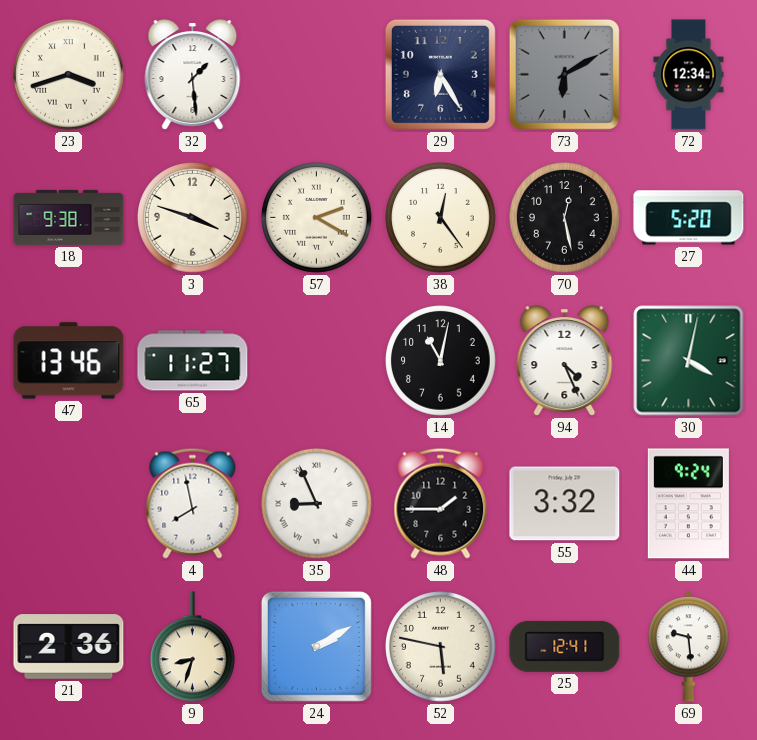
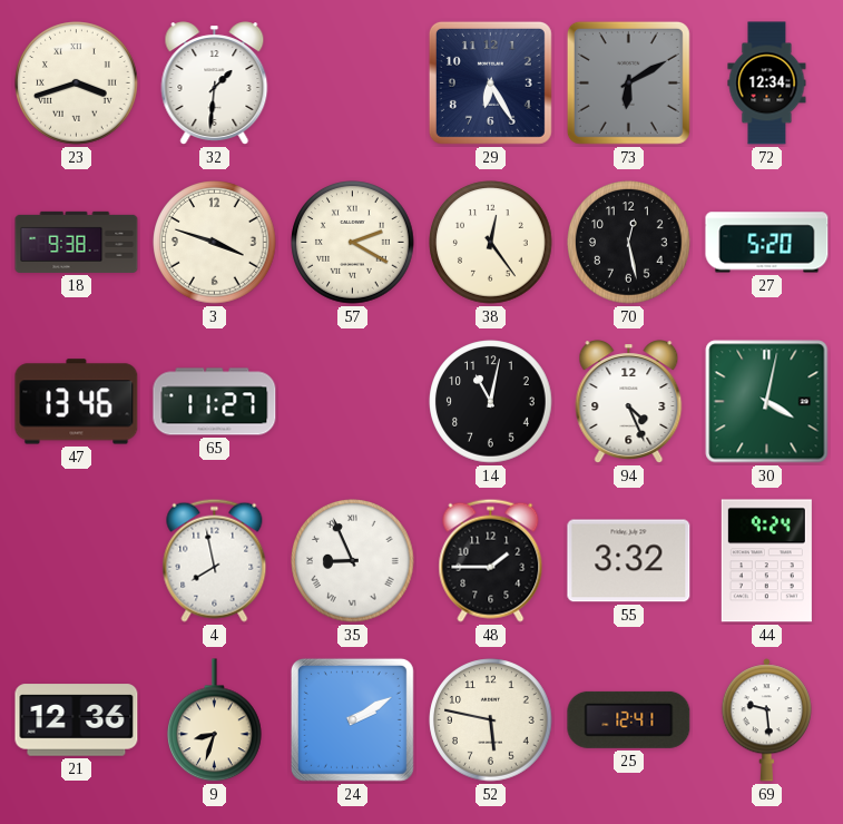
32: 1:29 -> 1:31 (215, 84)
21: 2:36 -> 12:36 (77, 720)
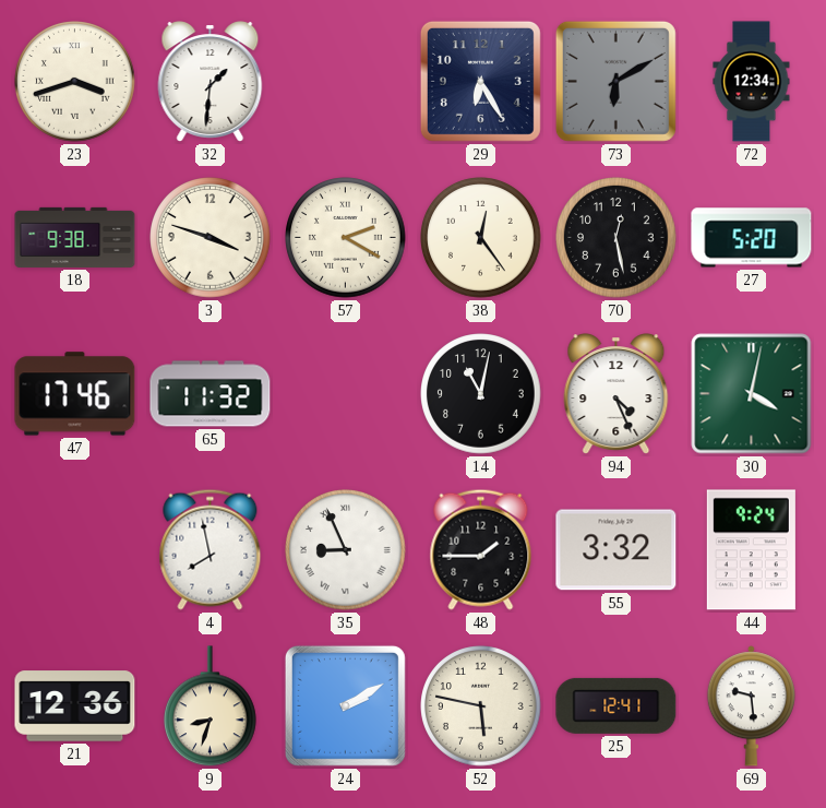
47: 13:46 -> 17:46 (75, 394)
65: 11:27 -> 11:32 (211, 394)
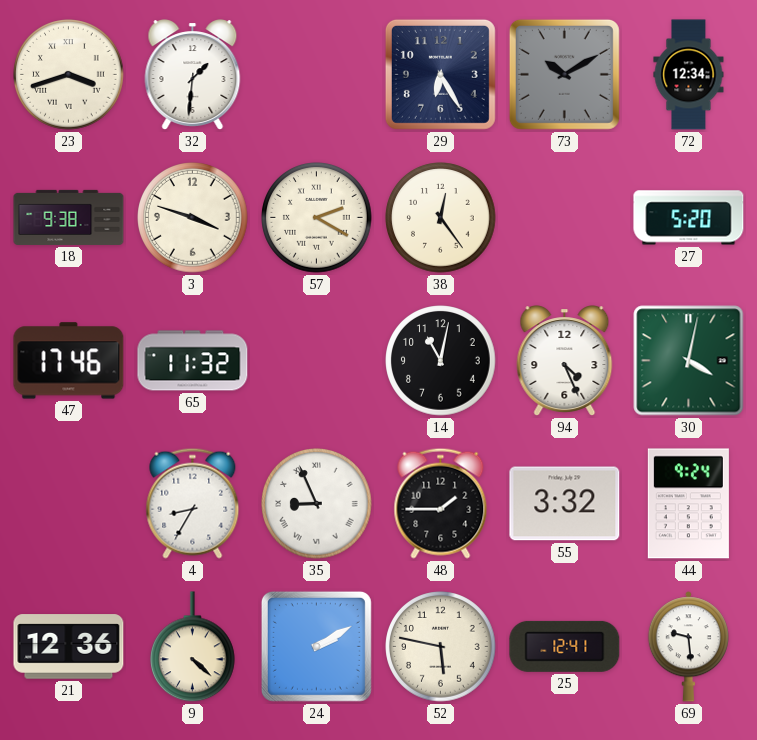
73: 6:10 -> 10:10 (564, 74)
70: 12:28 -> none (616, 238)
4: 7:58 -> 8:35 (193, 503)
9: 8:33 -> 4:22 (193, 647)
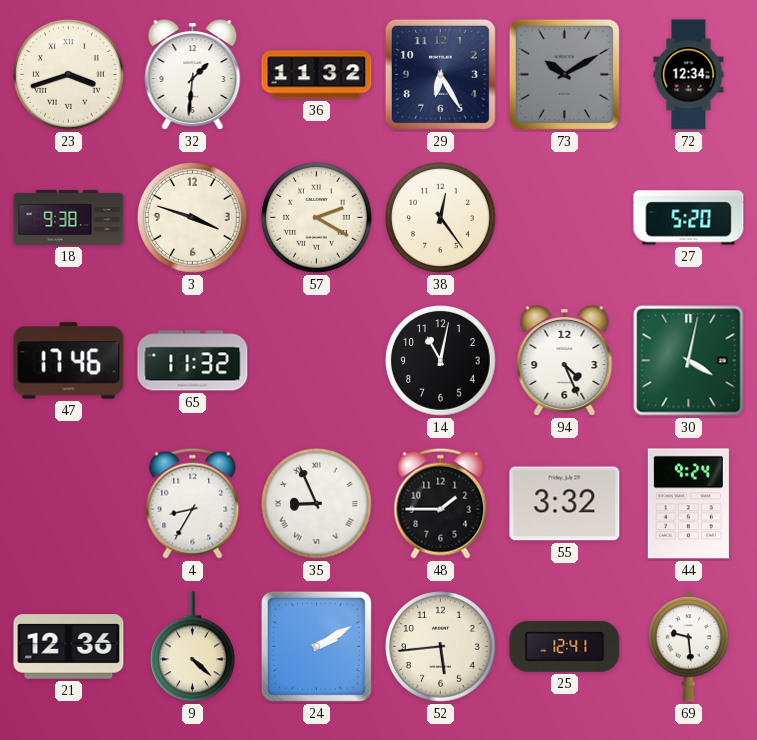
36: none -> 11:32 (317, 75)
52: 5:47 -> 5:44 (441, 647)
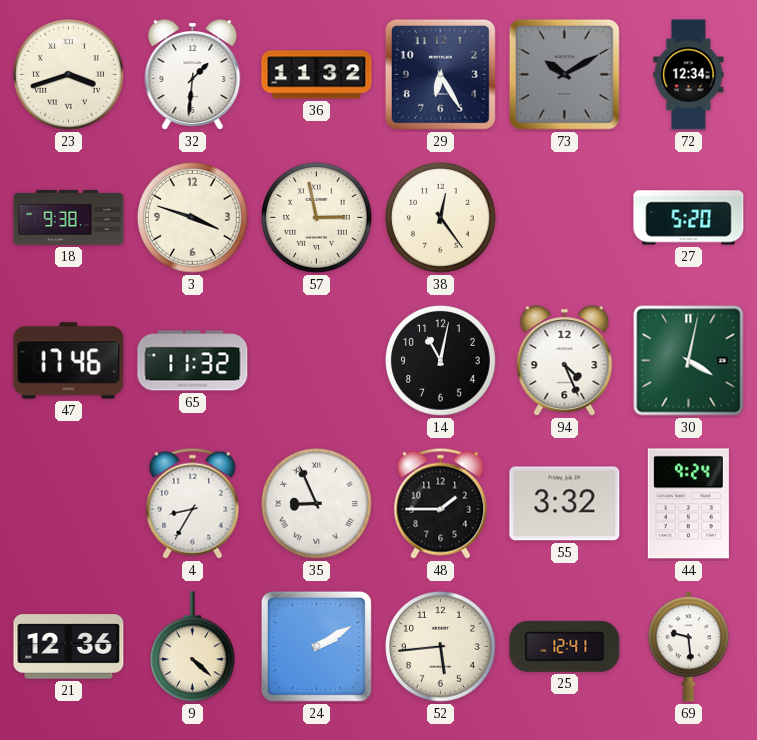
57: 2:20 -> 2:58 (317, 218)
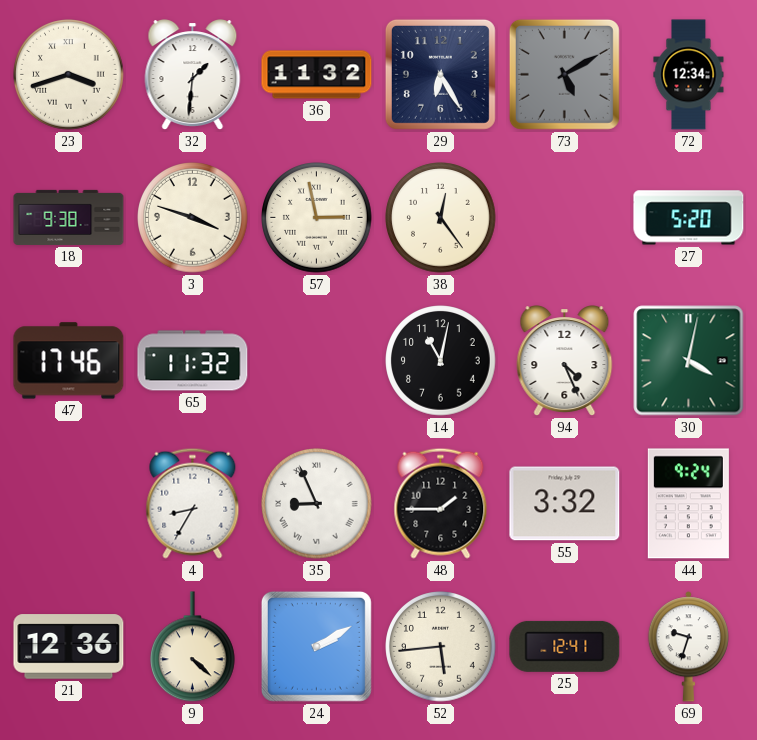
73: 10:10 -> 5:10 (564, 74)
69: 9:29 -> 9:33 (688, 647)
